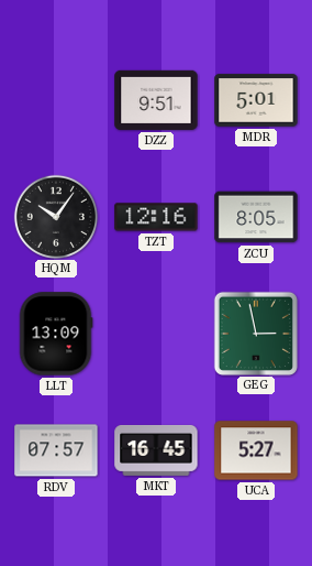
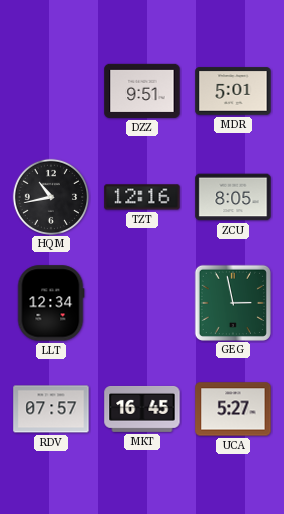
HQM: 10:06 -> 10:43 (50, 196)
LLT: 13:09 -> 12:34 (51, 303)
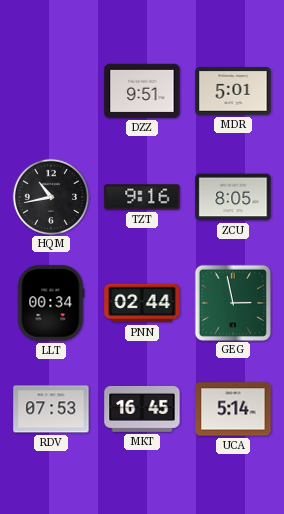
TZT: 12:16 -> 9:16 (142, 197)
LLT: 12:34 -> 00:34 (51, 303)
PNN: none -> 02:44 (142, 303)
RDV: 07:57 -> 07:53 (51, 409)
UCA: 5:27 -> 5:14 (233, 409)
